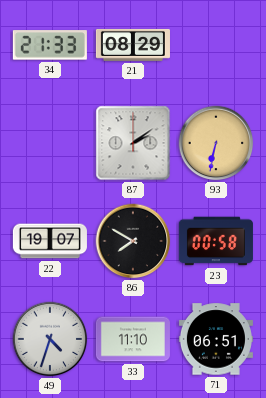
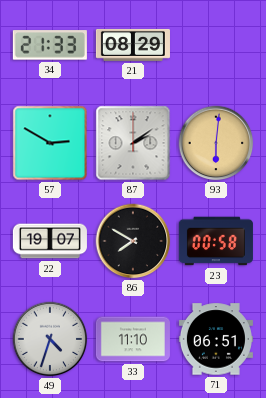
57: none -> 2:50 (50, 143)
93: 6:32 -> 6:01 (216, 143)
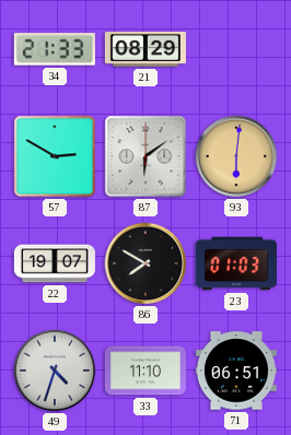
87: 2:09 -> 6:09 (145, 156)
23: 00:58 -> 01:03 (236, 263)
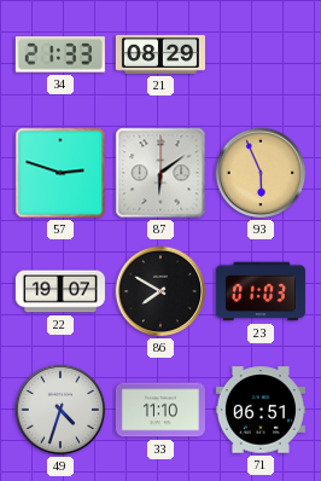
57: 2:50 -> 2:48 (60, 173)
93: 6:01 -> 5:56 (261, 173)
